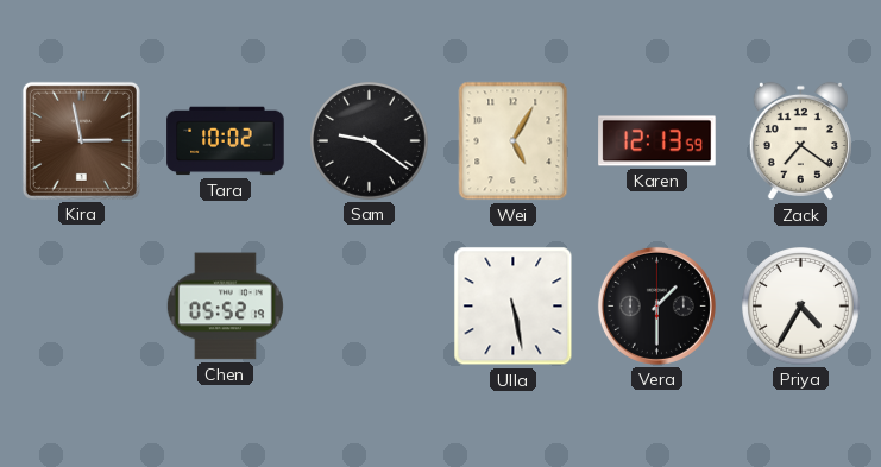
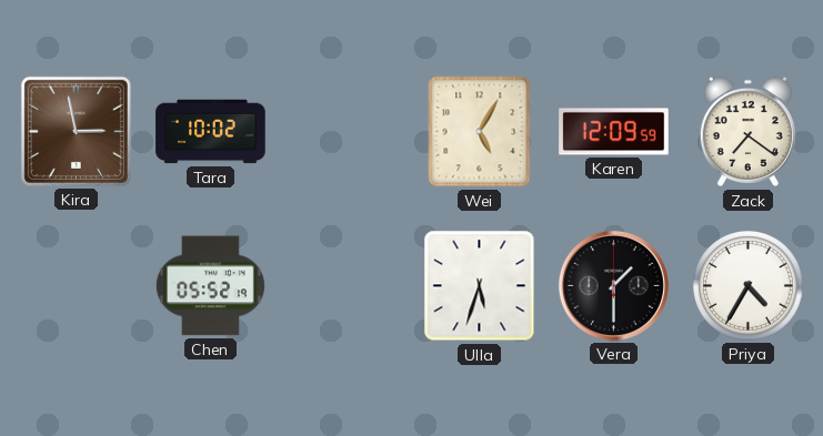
Sam: 9:21 -> none (370, 141)
Karen: 12:13 -> 12:09 (614, 132)
Ulla: 5:28 -> 5:33 (480, 286)
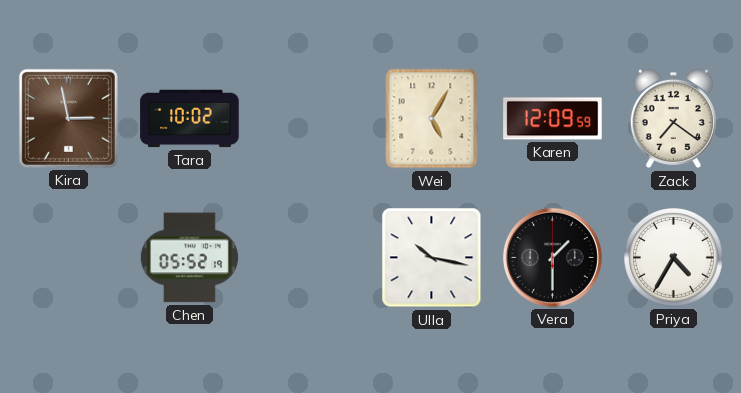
Ulla: 5:33 -> 10:17 (432, 258)
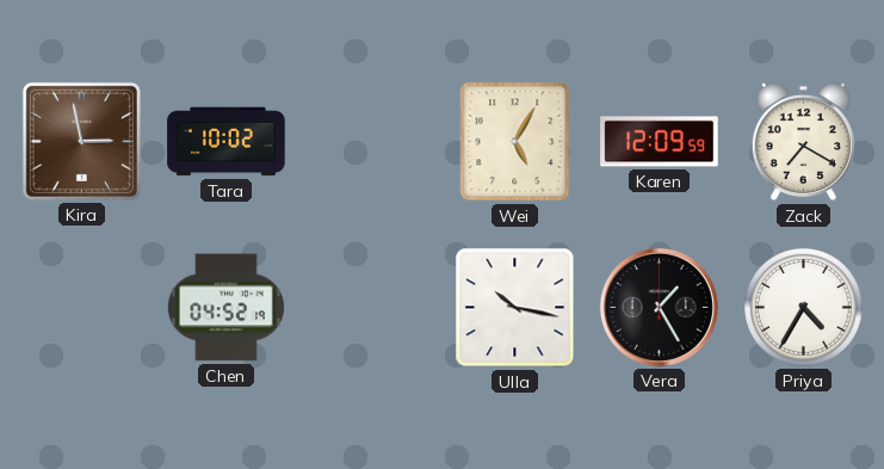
Zack: 7:21 -> 7:20 (803, 142)
Chen: 05:52 -> 04:52 (225, 308)
Vera: 1:30 -> 1:25 (659, 307)
